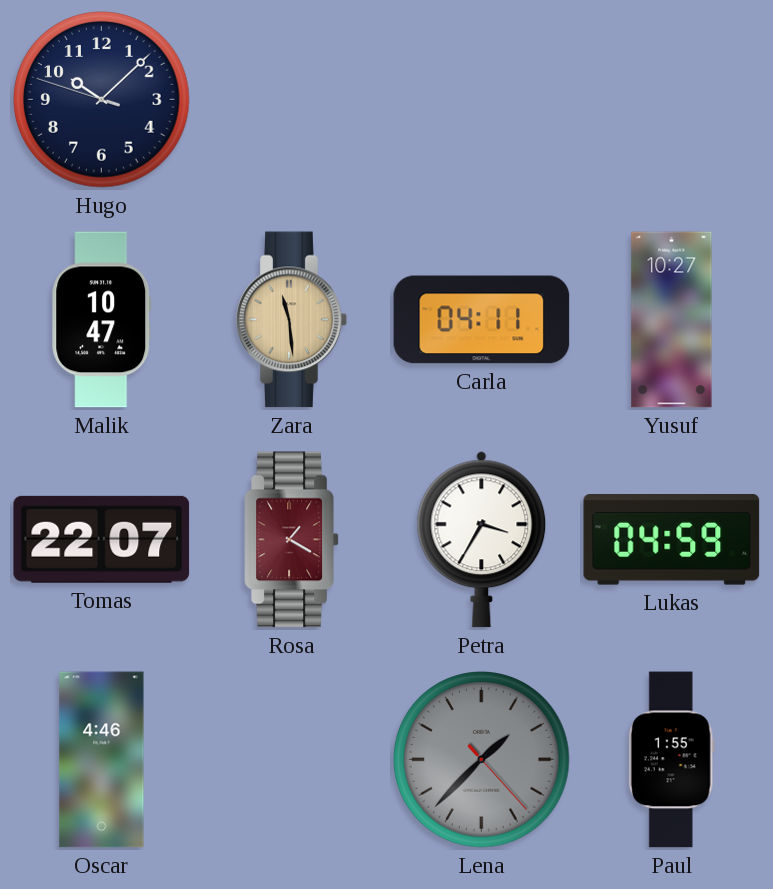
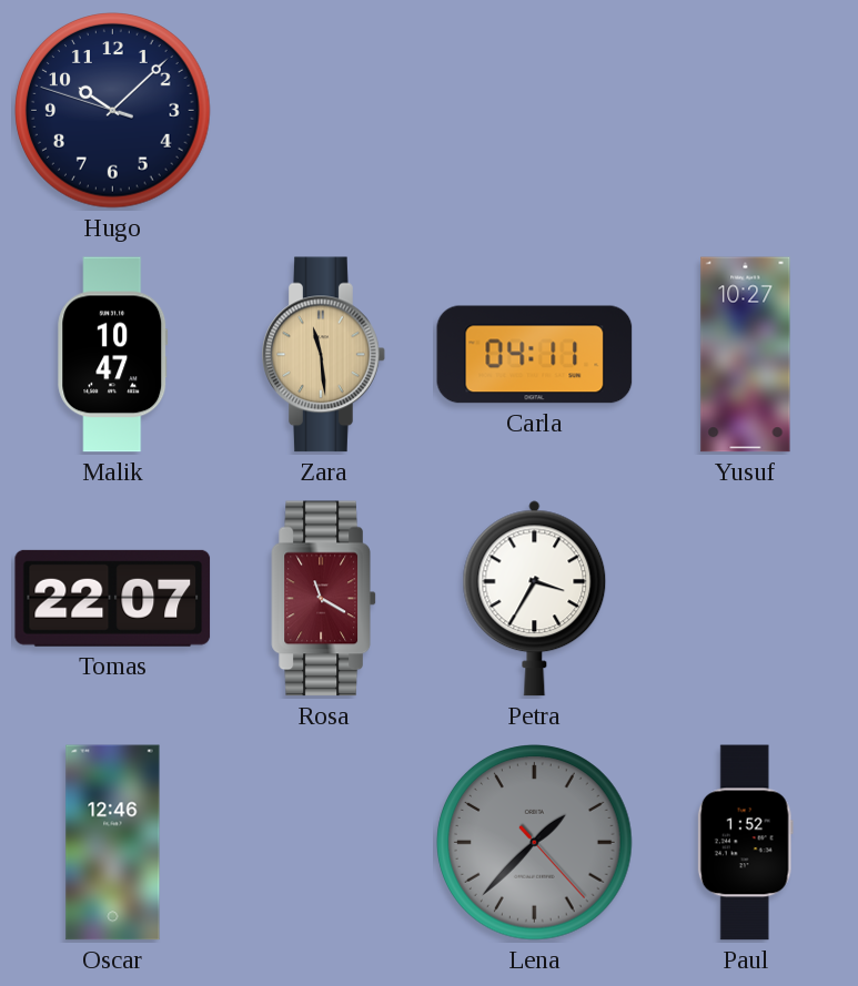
Rosa: 1:20 -> 11:20 (323, 599)
Lukas: 04:59 -> none (672, 540)
Oscar: 4:46 -> 12:46 (113, 843)
Paul: 1:55 -> 1:52 (745, 843)
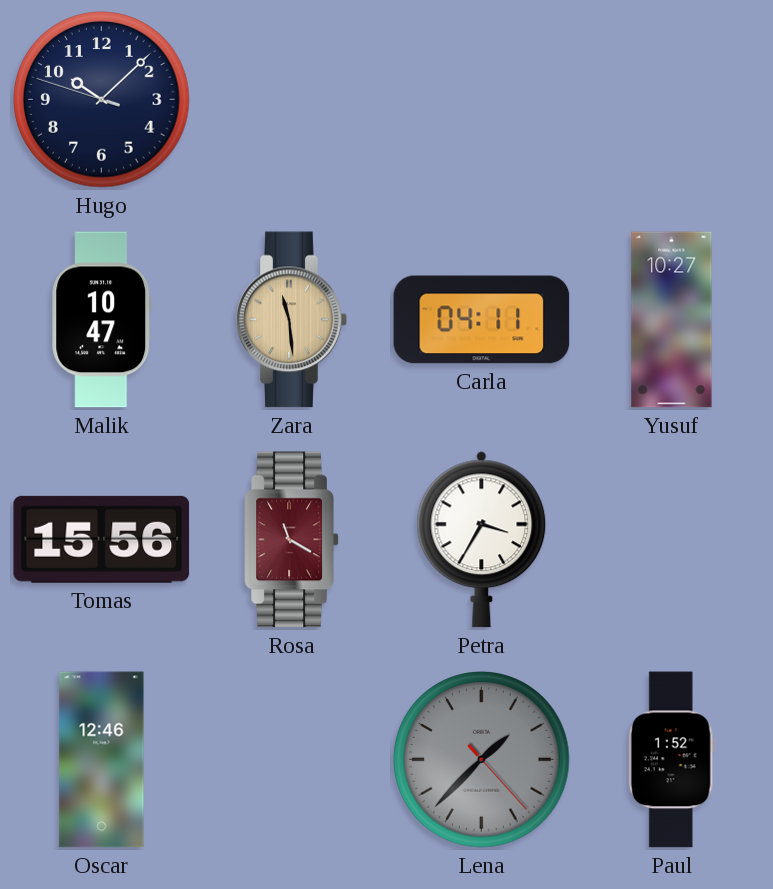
Tomas: 22:07 -> 15:56 (102, 539)
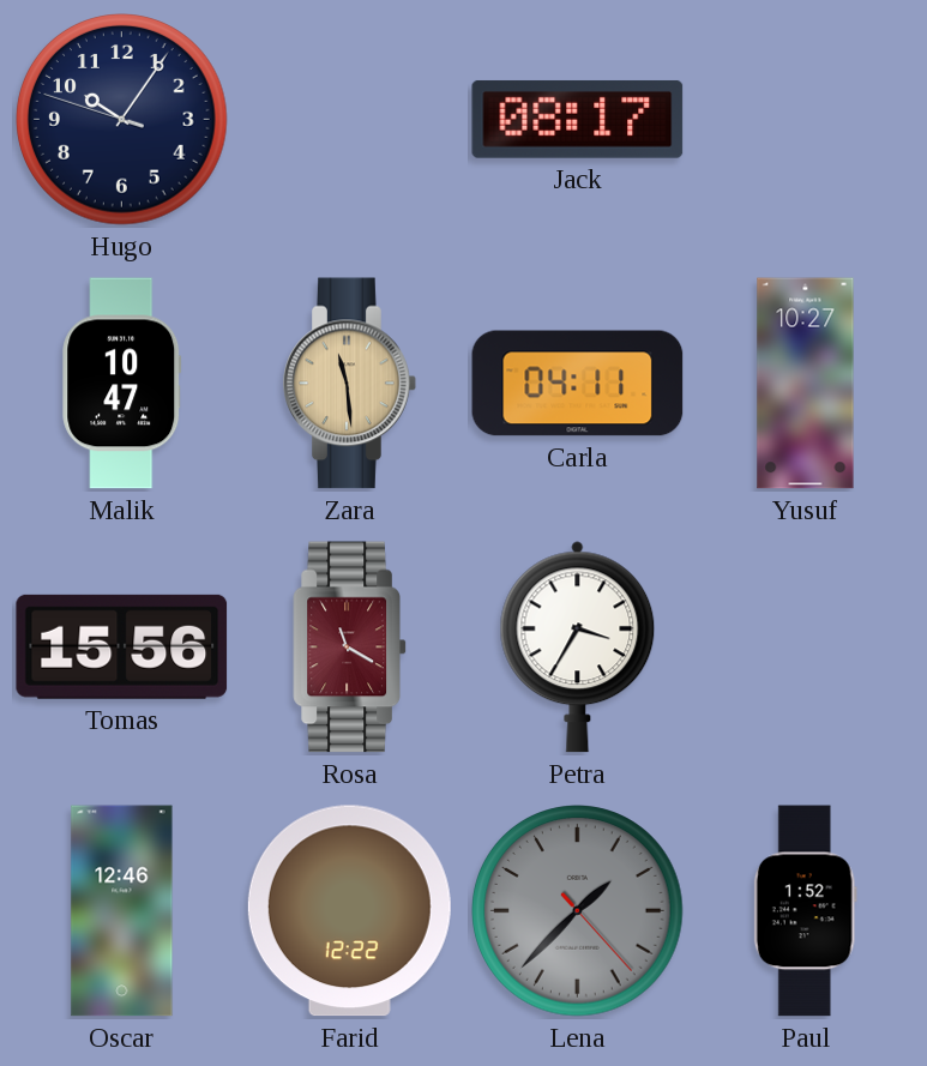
Hugo: 10:07 -> 10:05 (122, 120)
Jack: none -> 08:17 (578, 119)
Farid: none -> 12:22 (349, 911)
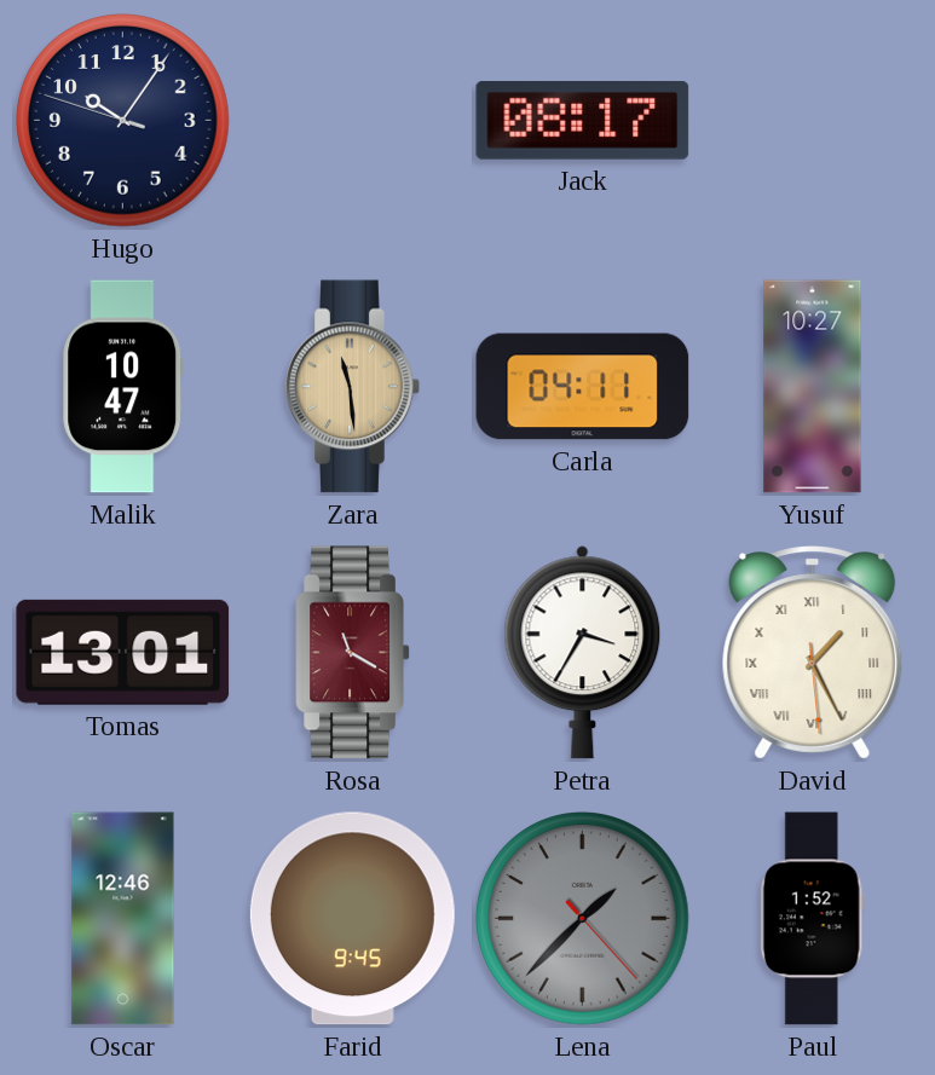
Tomas: 15:56 -> 13:01 (123, 652)
David: none -> 1:25 (813, 653)
Farid: 12:22 -> 9:45 (352, 919)
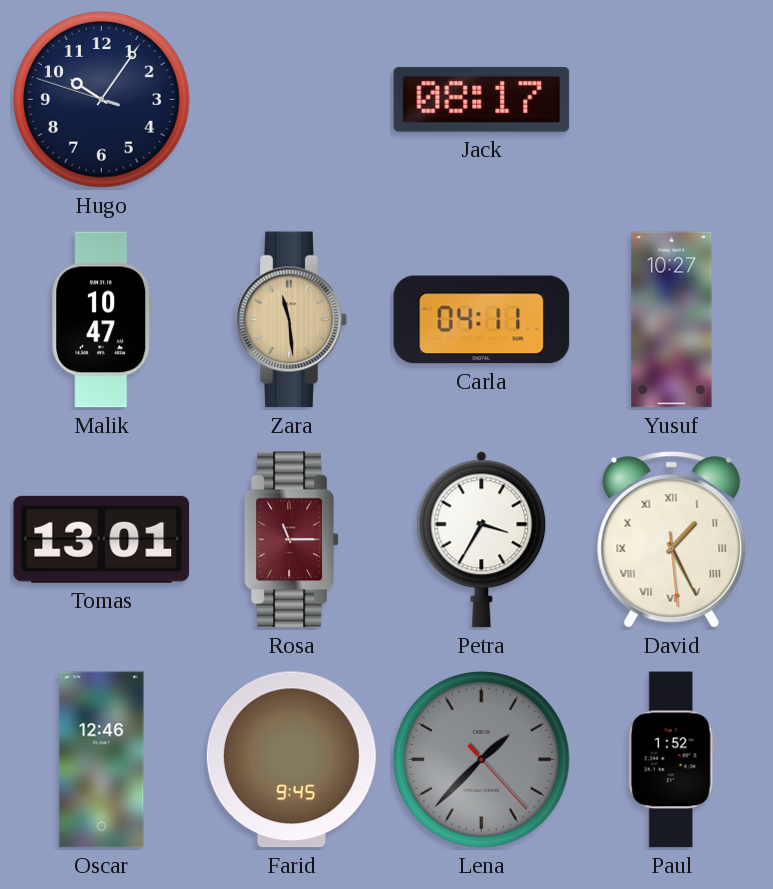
Rosa: 11:20 -> 11:15 (291, 540)
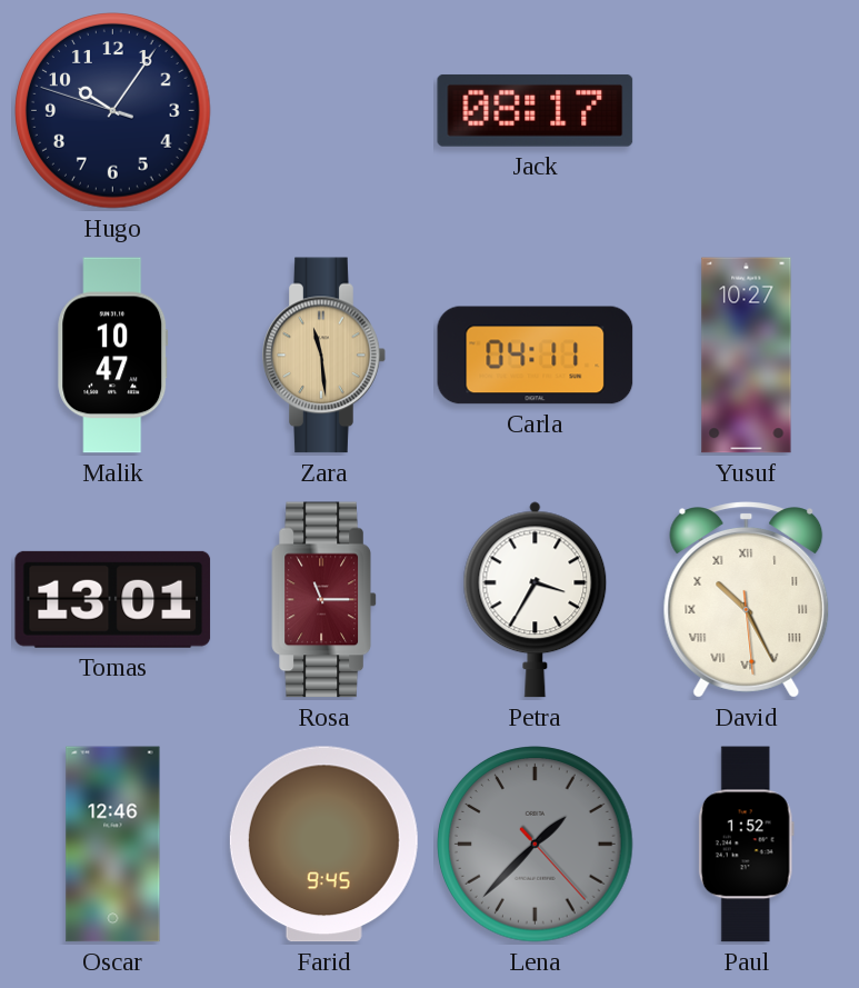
David: 1:25 -> 10:25 (747, 600)
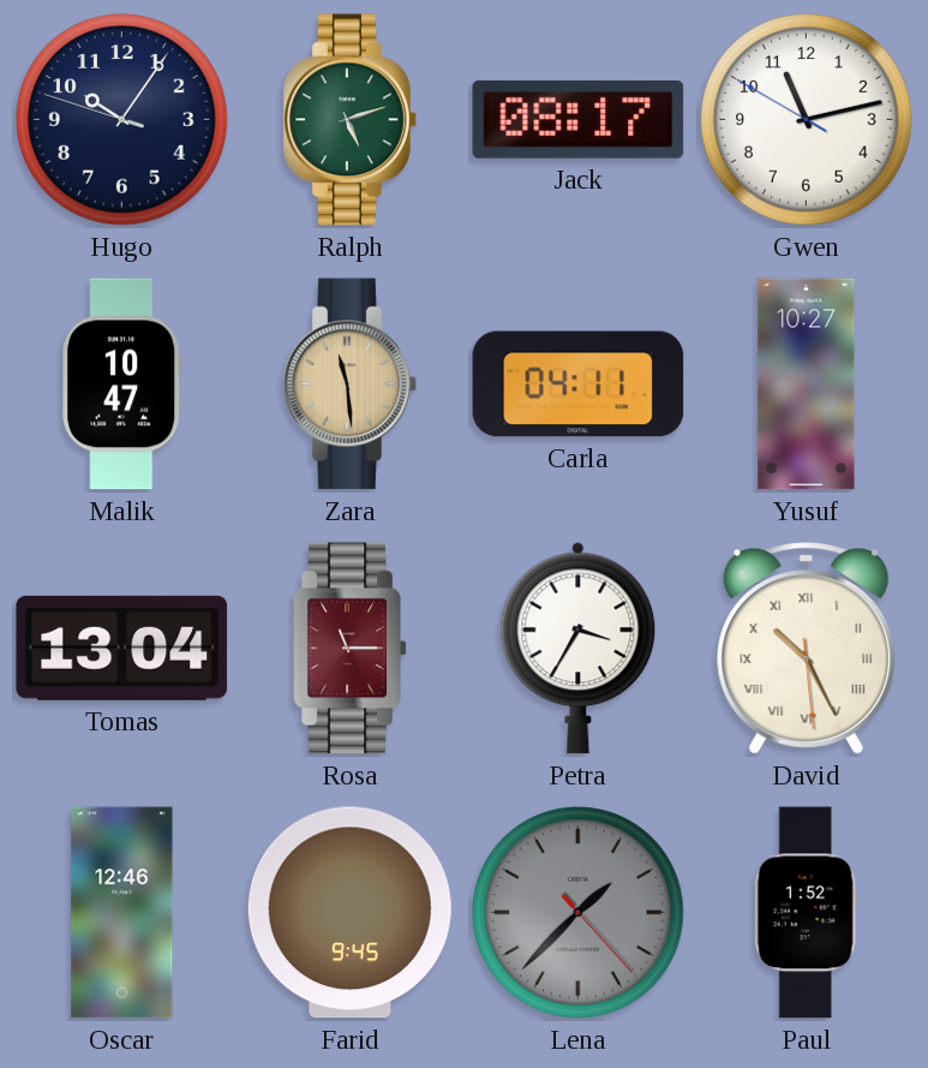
Ralph: none -> 5:12 (351, 120)
Gwen: none -> 11:12 (807, 120)
Tomas: 13:01 -> 13:04 (122, 648)
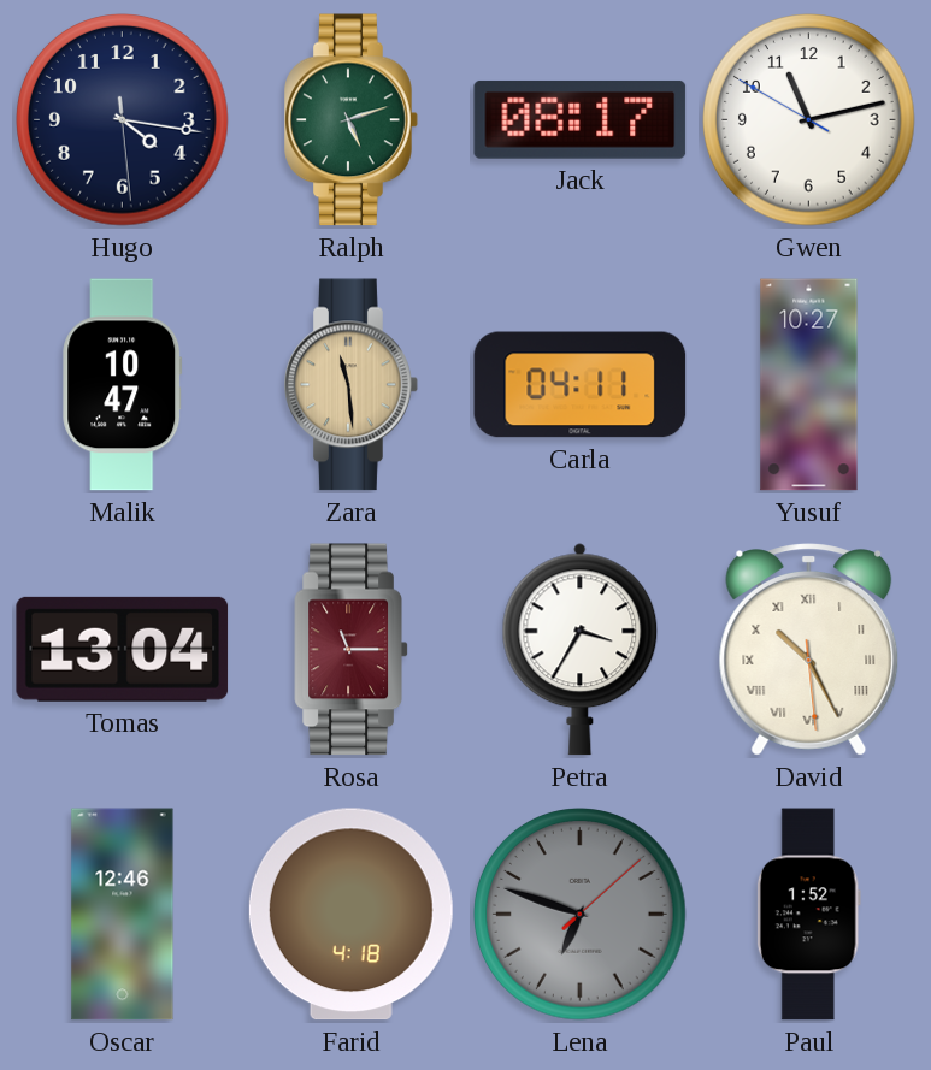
Hugo: 10:05 -> 4:16 (123, 120)
Farid: 9:45 -> 4:18 (350, 915)
Lena: 1:37 -> 6:48 (581, 915)
